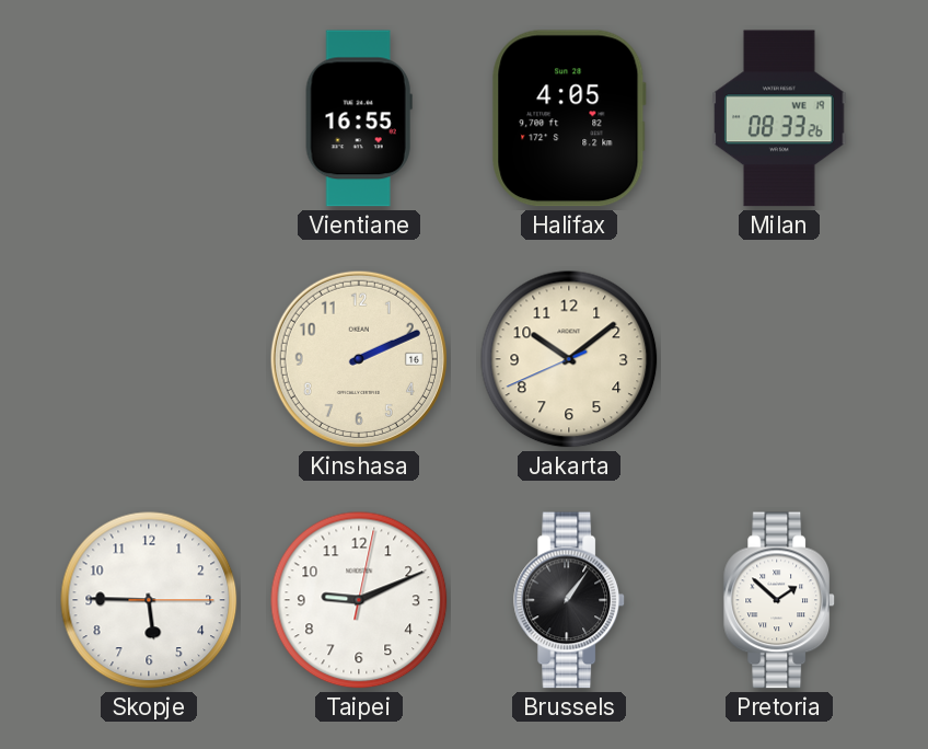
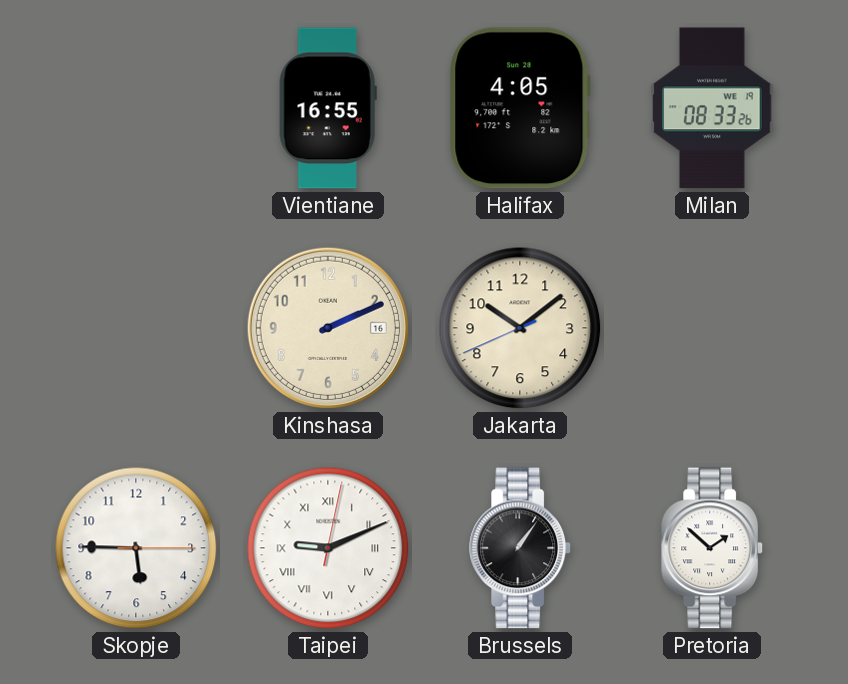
Taipei numerals: Arabic -> Roman (328, 548)
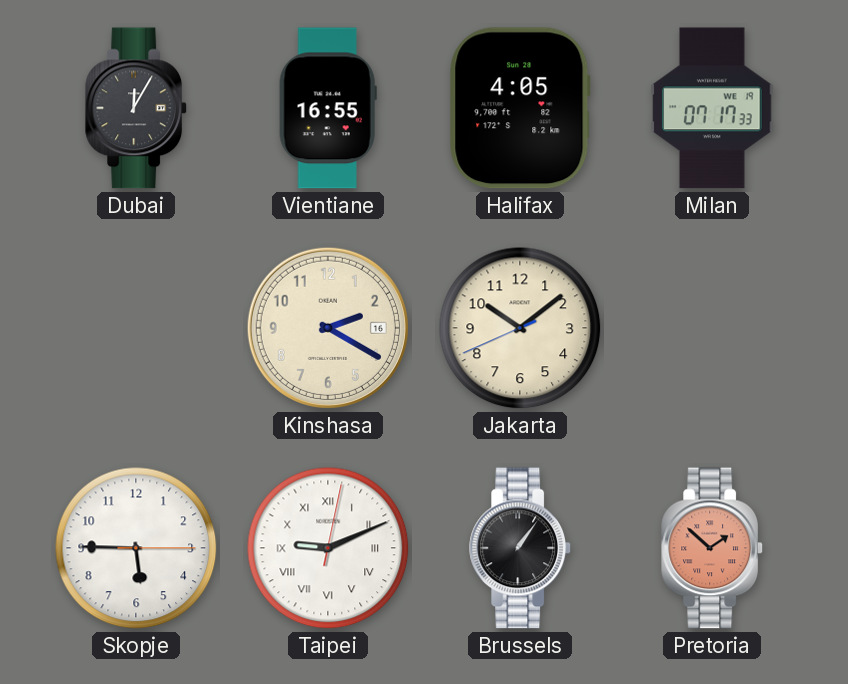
Dubai: none -> 12:05 (137, 108)
Milan: 08:33 -> 07:17 (712, 108)
Kinshasa: 2:11 -> 2:20 (328, 328)
Pretoria dial: white -> salmon (713, 548)
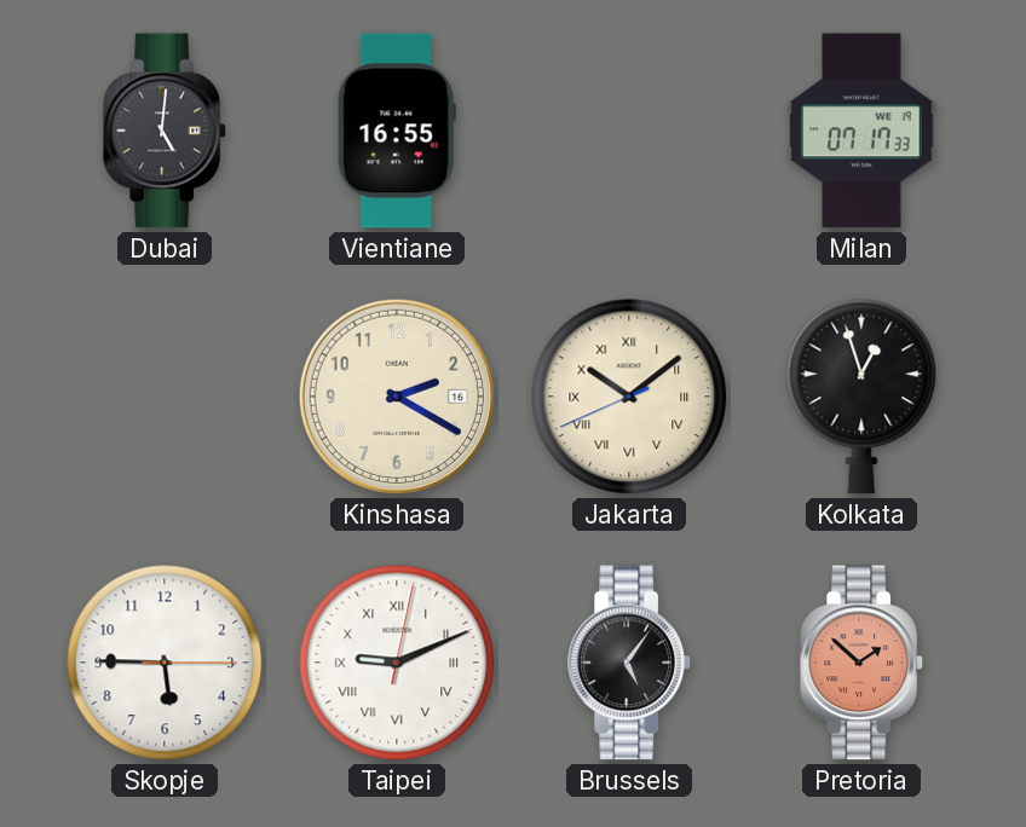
Dubai: 12:05 -> 5:01 (166, 131)
Halifax: 4:05 -> none (520, 108)
Jakarta numerals: Arabic -> Roman (629, 397)
Kolkata: none -> 12:57 (861, 397)
Brussels: 1:06 -> 5:06 (630, 663)
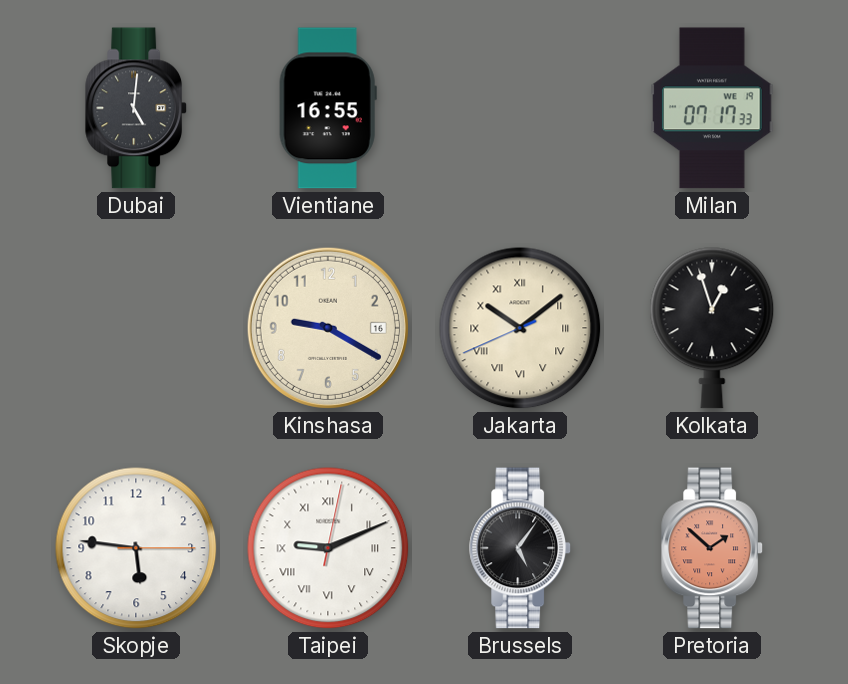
Kinshasa: 2:20 -> 9:20 (328, 328)
Skopje: 5:45 -> 5:46 (136, 548)
